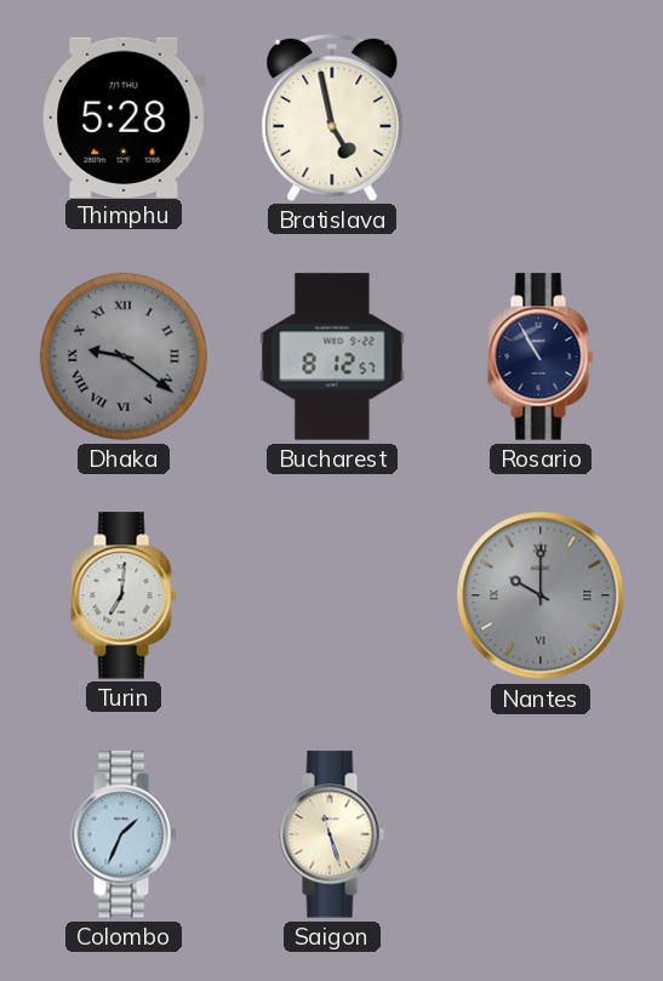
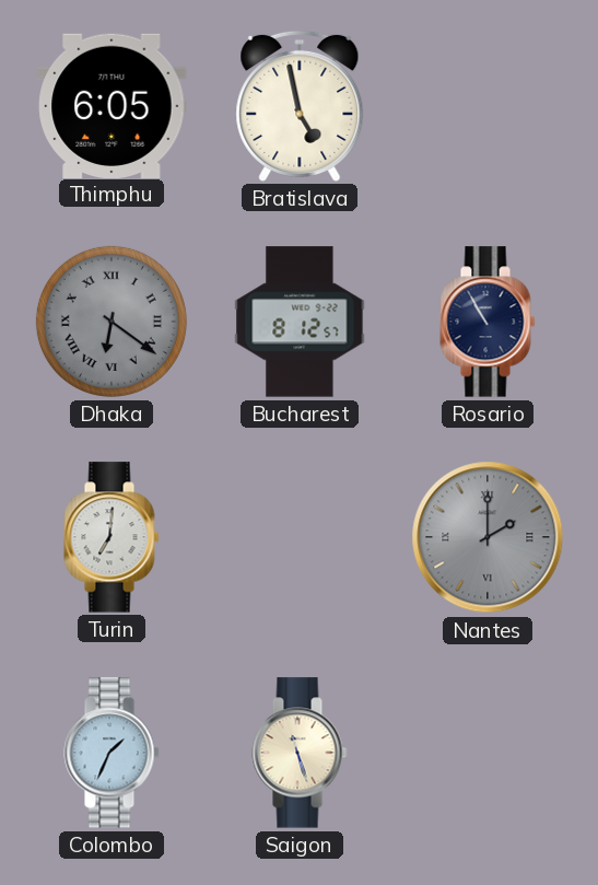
Thimphu: 5:28 -> 6:05 (112, 105)
Dhaka: 9:21 -> 6:21 (112, 322)
Nantes: 10:00 -> 2:00 (488, 537)
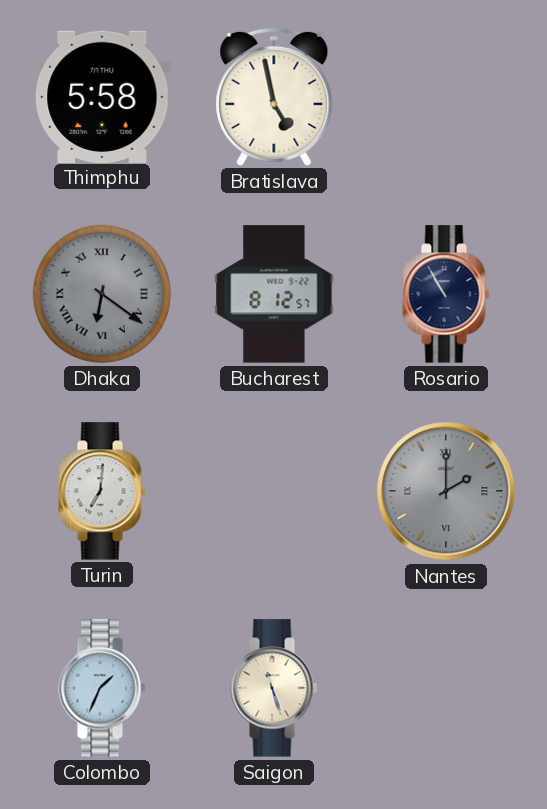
Thimphu: 6:05 -> 5:58 (102, 96)
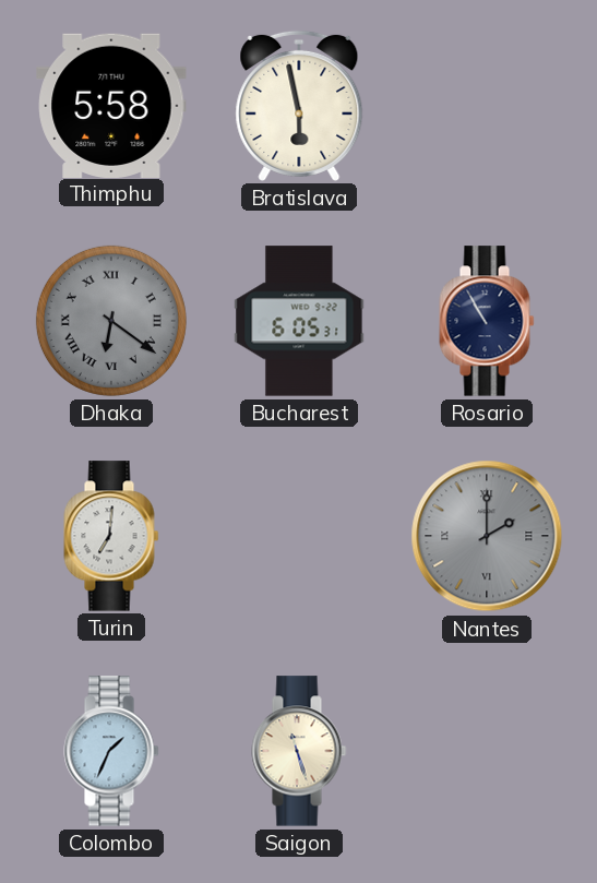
Bratislava: 4:58 -> 5:58 (299, 106)
Bucharest: 8:12 -> 6:05 (299, 321)
